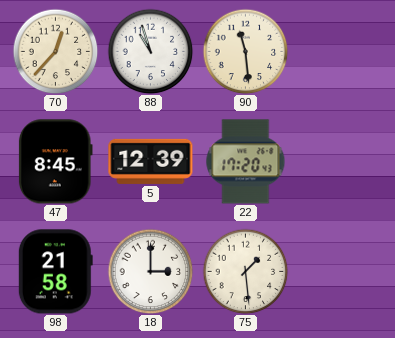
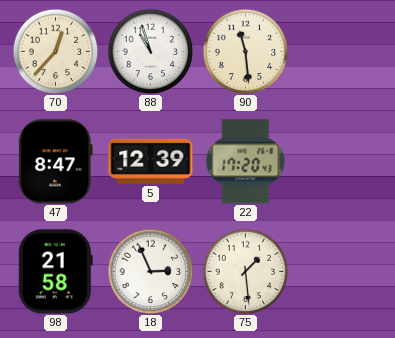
47: 8:45 -> 8:47 (55, 162)
18: 3:00 -> 2:56 (150, 271)
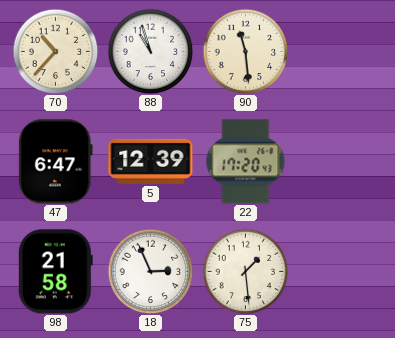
70: 12:37 -> 10:37 (55, 51)
47: 8:47 -> 6:47 (55, 162)
